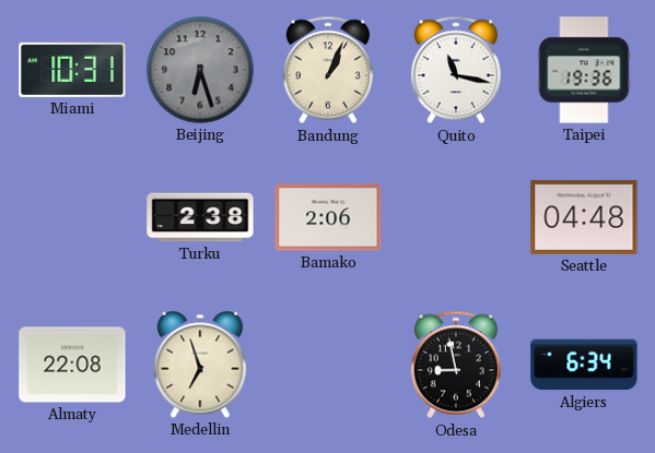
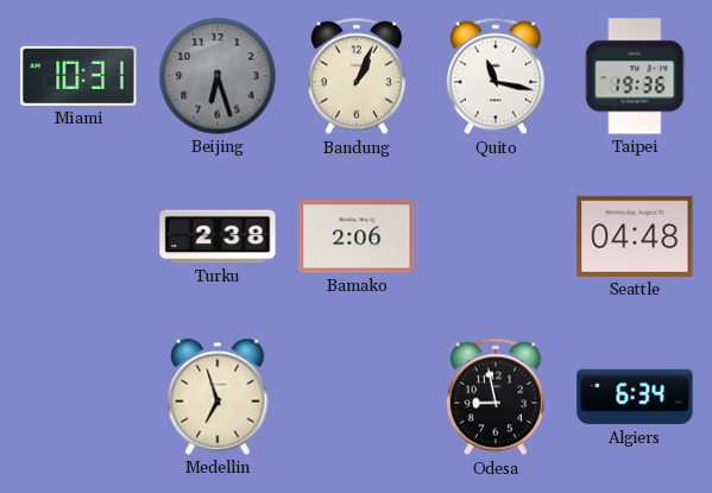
Almaty: 22:08 -> none (72, 365)
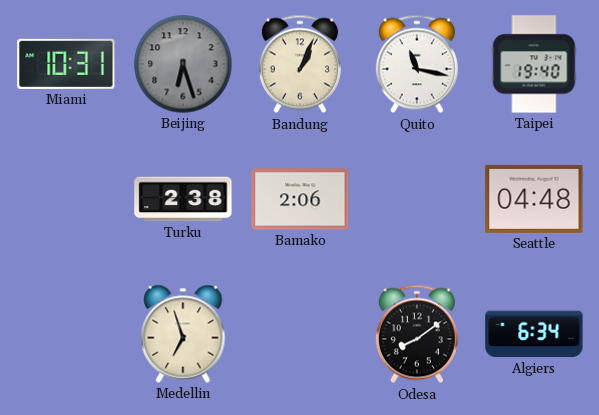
Taipei: 19:36 -> 19:40 (534, 64)
Odesa: 8:58 -> 8:09 (417, 334)
